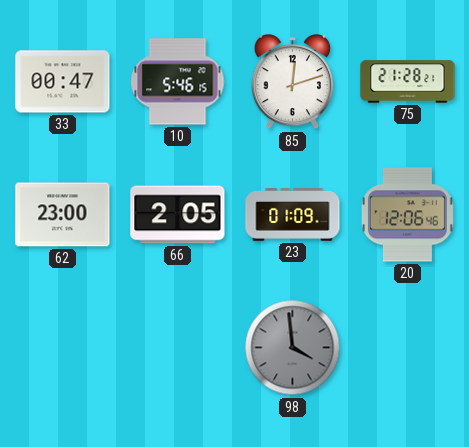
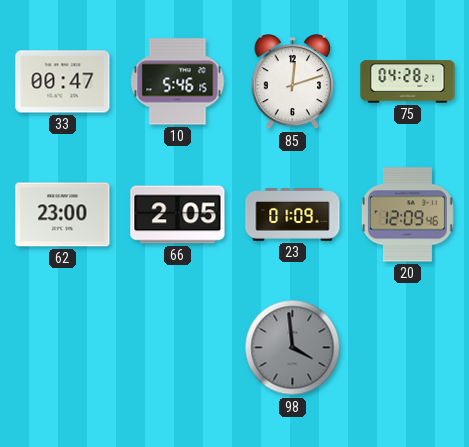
75: 21:28 -> 04:28 (408, 82)
20: 12:06 -> 12:09 (407, 215)
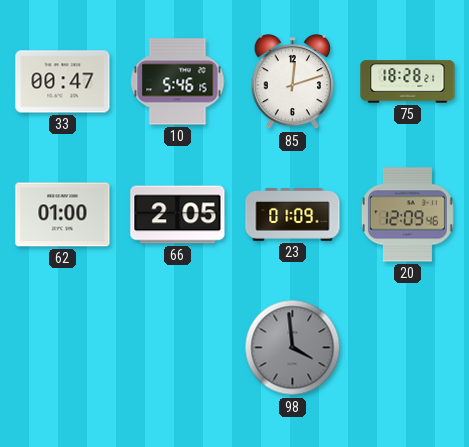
75: 04:28 -> 18:28 (408, 82)
62: 23:00 -> 01:00 (63, 215)
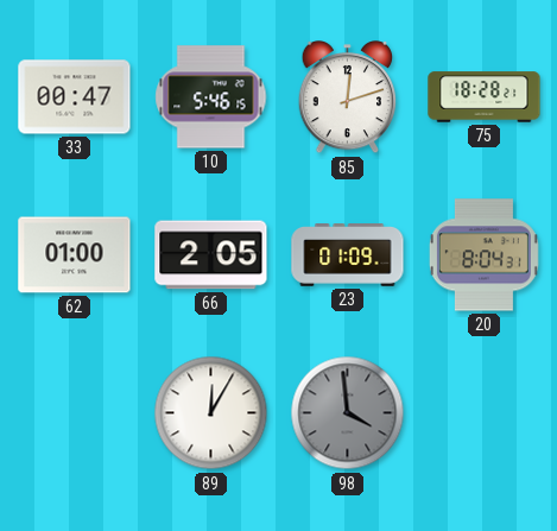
20: 12:09 -> 8:04 (483, 255)
89: none -> 12:05 (211, 413)
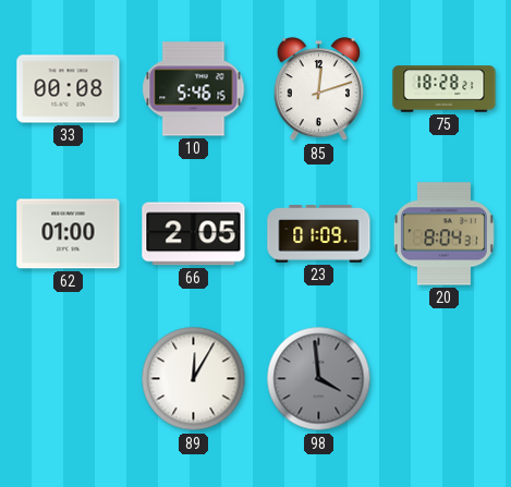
33: 00:47 -> 00:08 (69, 89)
